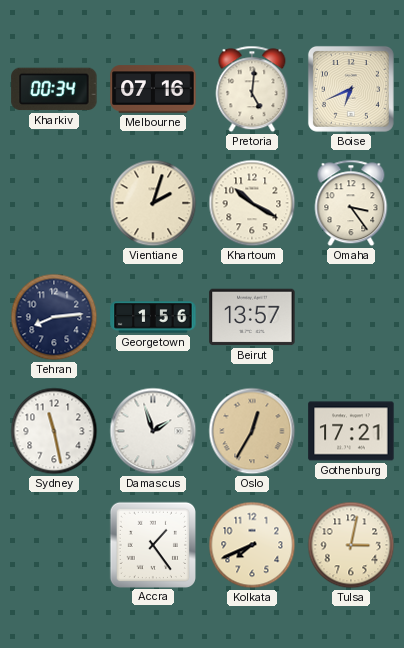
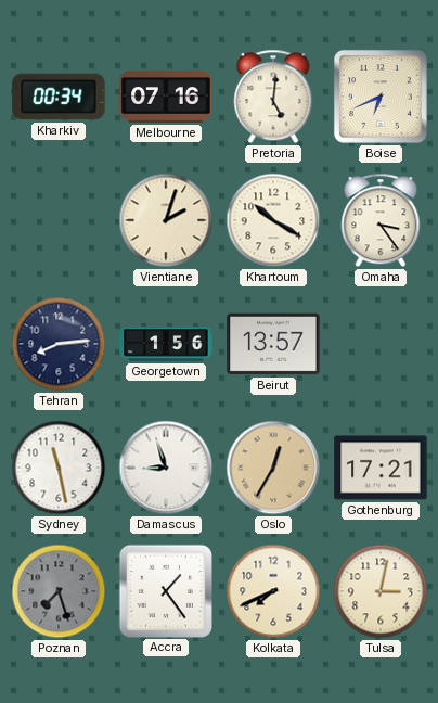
Damascus: 1:57 -> 8:57 (166, 468)
Poznan: none -> 7:27 (59, 591)
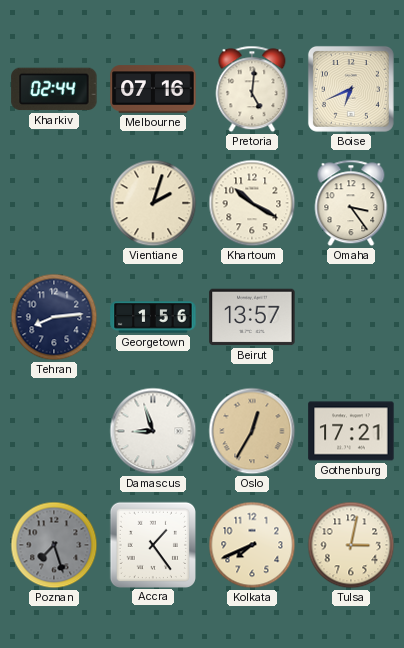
Kharkiv: 00:34 -> 02:44 (54, 89)
Sydney: 11:28 -> none (59, 468)
